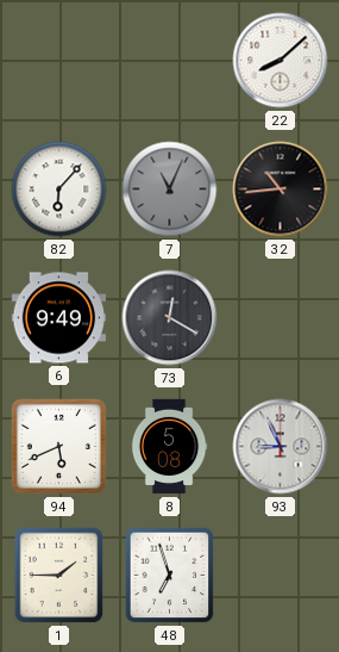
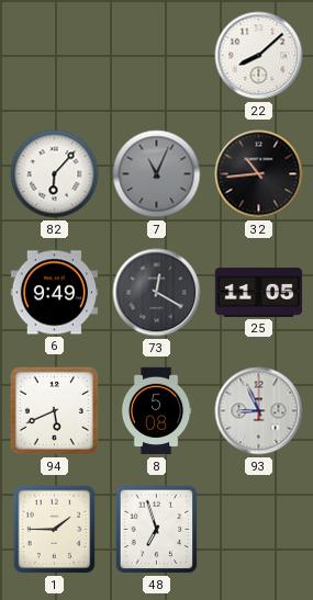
25: none -> 11:05 (259, 292)
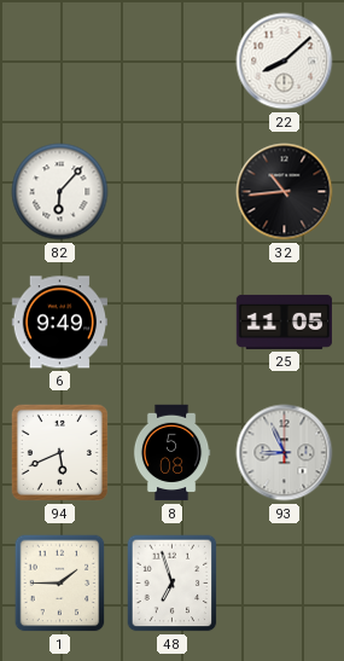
7: 11:04 -> none (157, 174)
73: 12:20 -> none (157, 293)
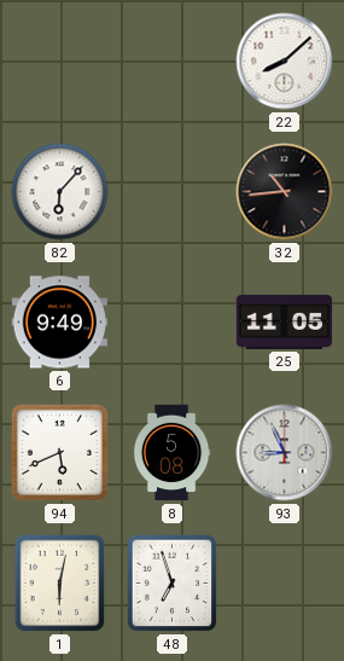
1: 1:45 -> 6:02 (60, 584)
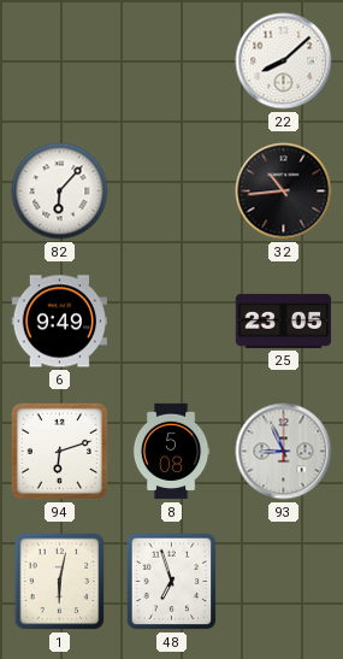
25: 11:05 -> 23:05 (284, 320)
94: 5:41 -> 6:12 (59, 451)
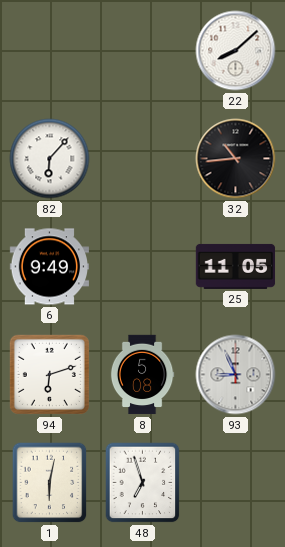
25: 23:05 -> 11:05 (236, 266)
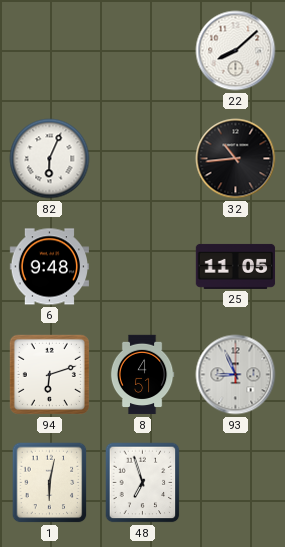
82: 6:07 -> 6:04 (50, 159)
6: 9:49 -> 9:48 (49, 267)
8: 5:08 -> 4:51 (142, 375)
